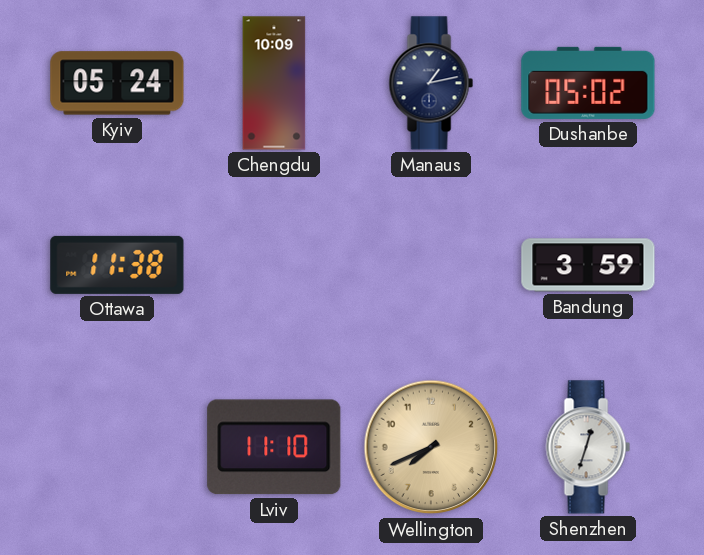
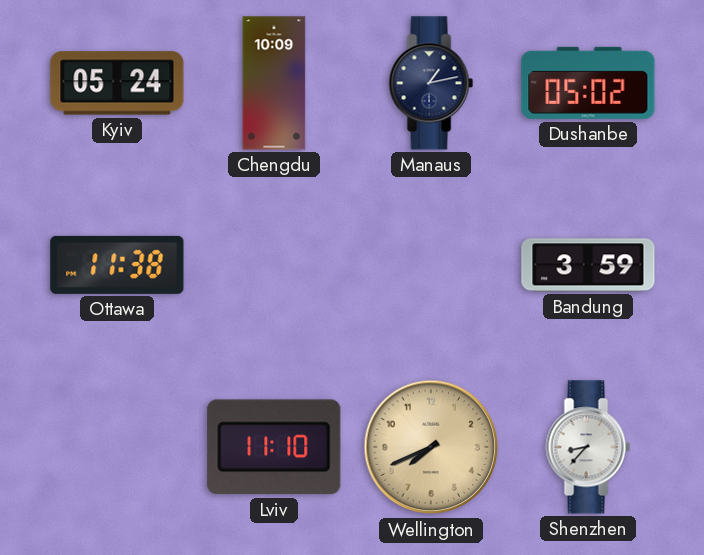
Shenzhen: 12:33 -> 8:37 (588, 447)
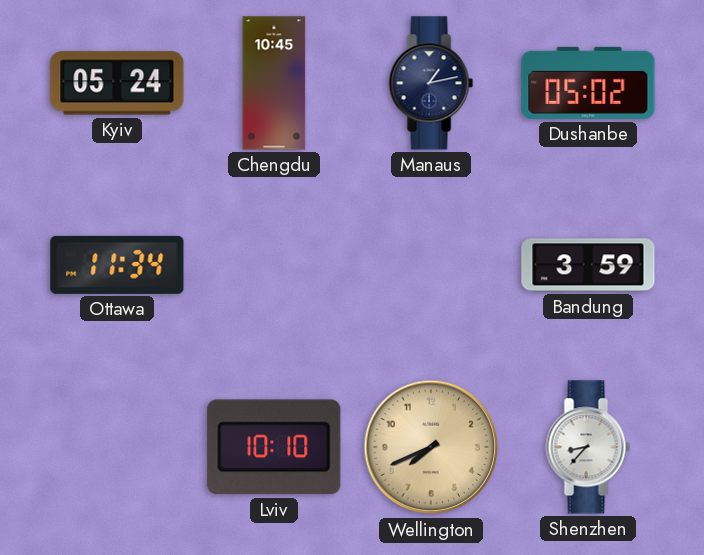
Chengdu: 10:09 -> 10:45 (274, 83)
Ottawa: 11:38 -> 11:34 (117, 265)
Lviv: 11:10 -> 10:10 (274, 447)
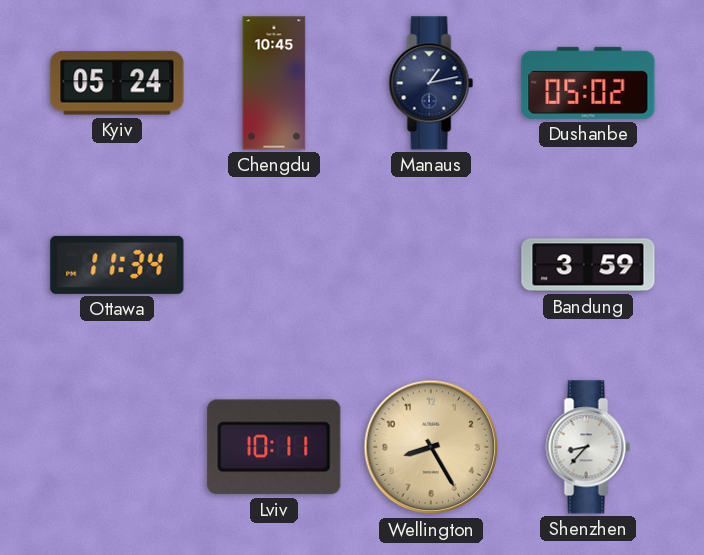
Lviv: 10:10 -> 10:11 (274, 447)
Wellington: 7:41 -> 8:25 (431, 447)
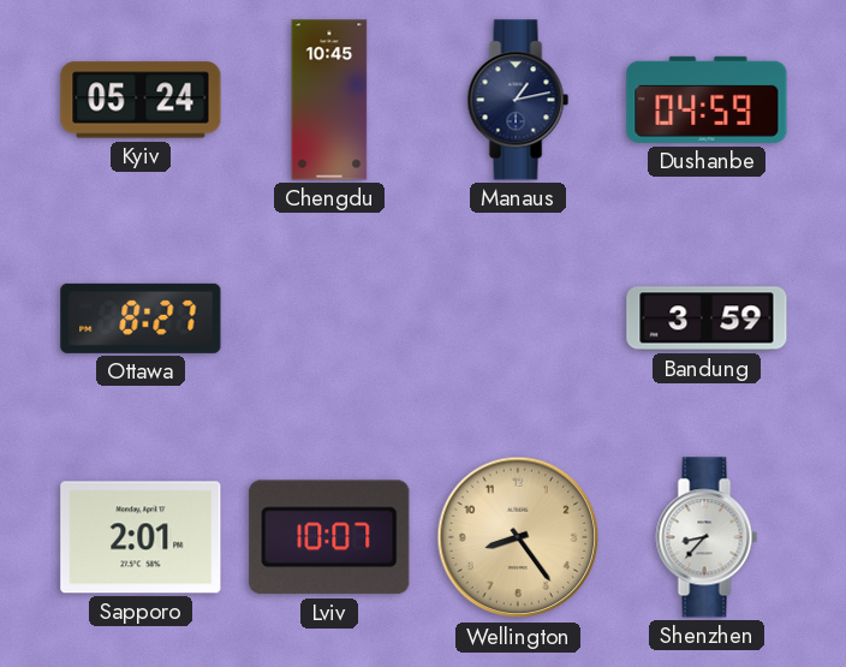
Dushanbe: 05:02 -> 04:59 (707, 100)
Ottawa: 11:34 -> 8:27 (141, 318)
Sapporo: none -> 2:01 (141, 537)
Lviv: 10:11 -> 10:07 (329, 537)
Wellington: 8:25 -> 8:24 (518, 537)
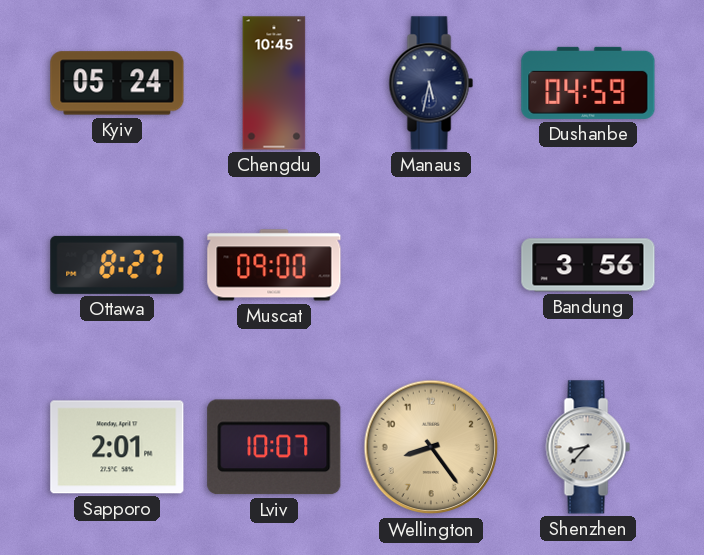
Manaus: 1:13 -> 5:32 (431, 83)
Muscat: none -> 09:00 (274, 265)
Bandung: 3:59 -> 3:56 (588, 265)
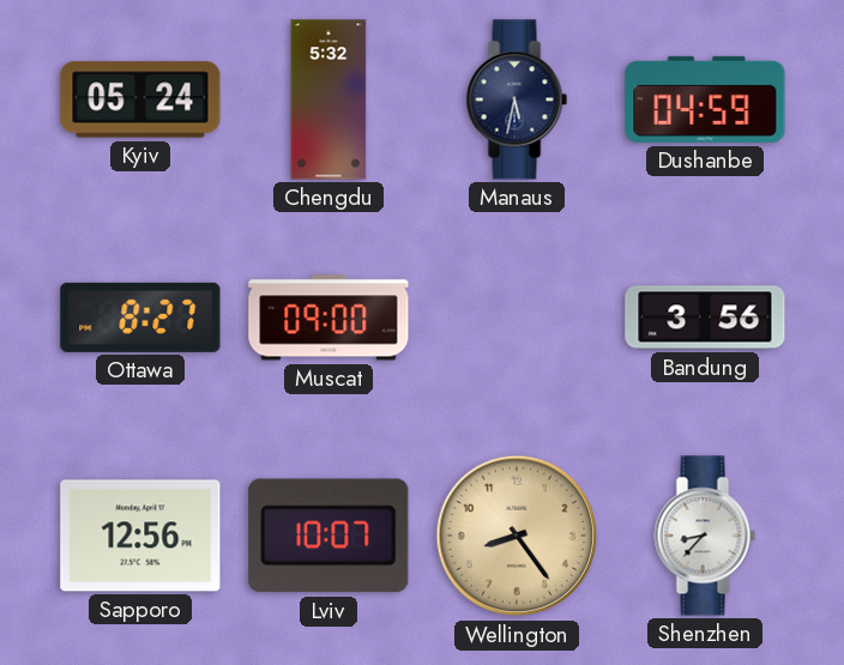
Chengdu: 10:45 -> 5:32 (328, 99)
Sapporo: 2:01 -> 12:56 (140, 536)
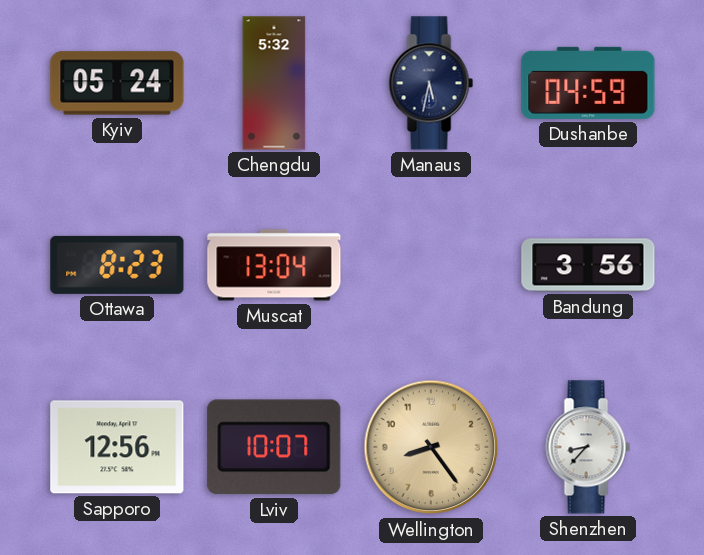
Ottawa: 8:27 -> 8:23 (117, 265)
Muscat: 09:00 -> 13:04 (274, 265)
